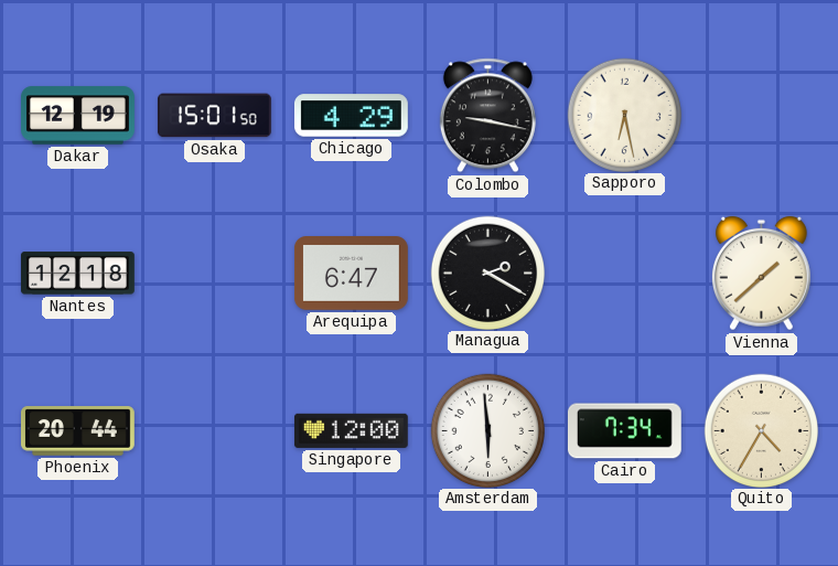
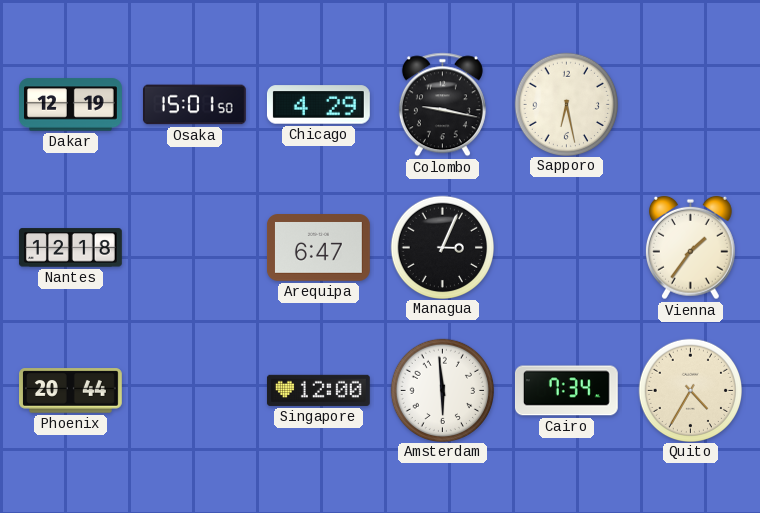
Managua: 2:20 -> 3:04 (442, 247)
Vienna: 1:38 -> 1:36 (691, 248)
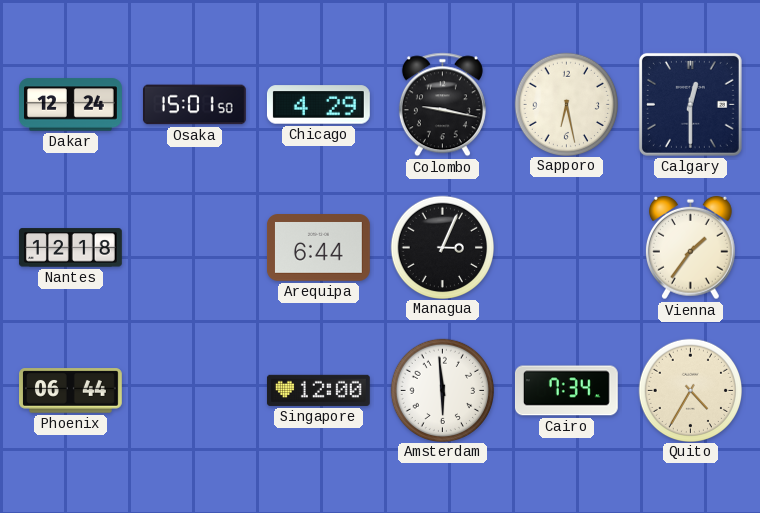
Dakar: 12:19 -> 12:24 (71, 105)
Calgary: none -> 12:30 (690, 104)
Arequipa: 6:47 -> 6:44 (318, 248)
Phoenix: 20:44 -> 06:44 (71, 391)
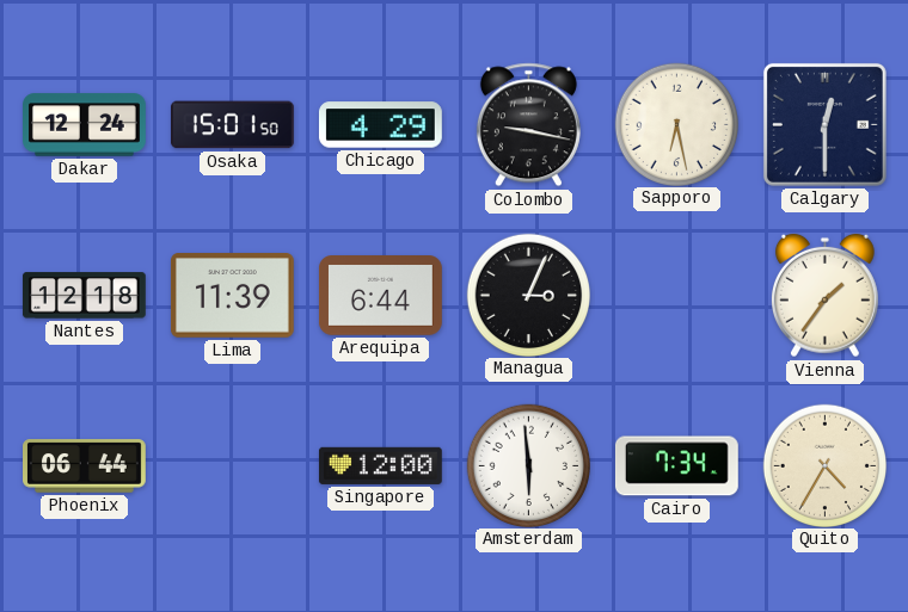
Lima: none -> 11:39 (232, 296)
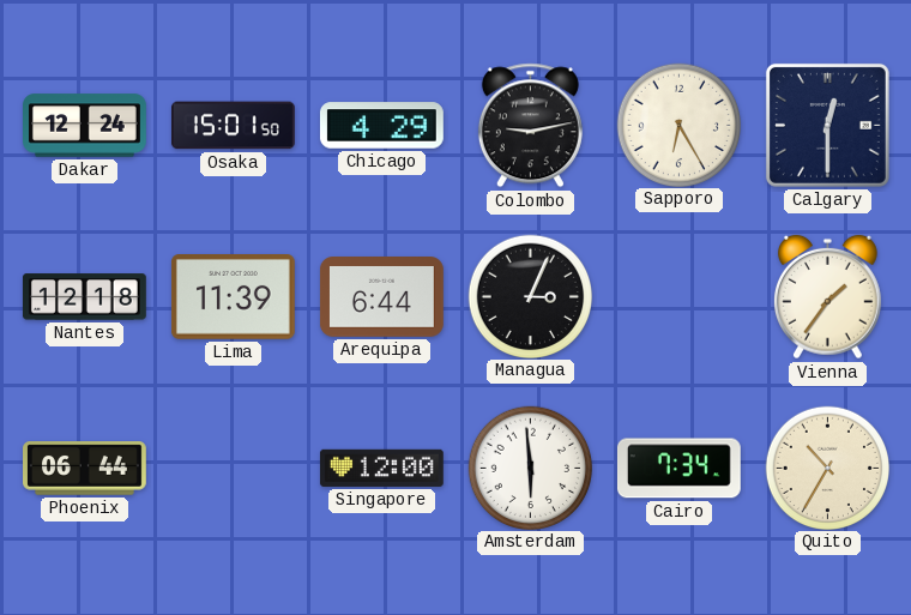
Colombo: 9:17 -> 9:13 (530, 126)
Sapporo: 6:28 -> 6:25 (678, 125)
Quito: 4:35 -> 10:35 (827, 468)
